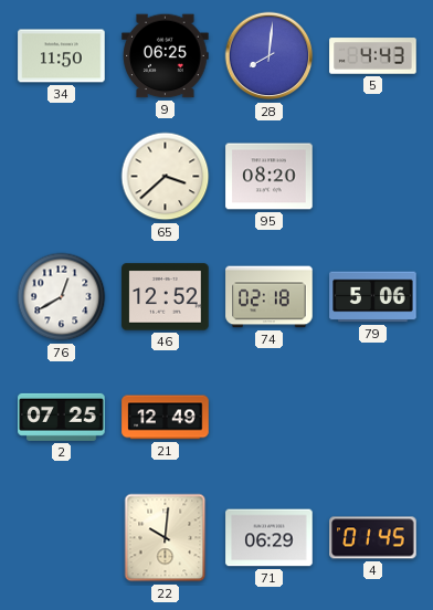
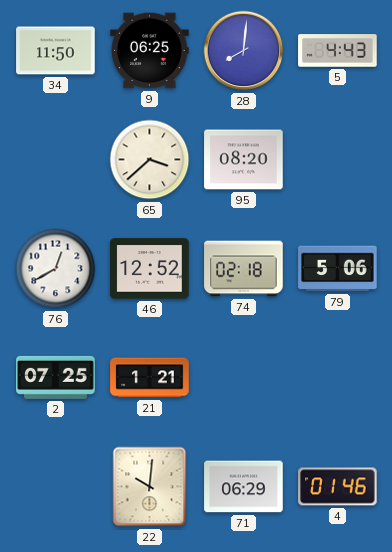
21: 12:49 -> 1:21 (150, 378)
4: 01:45 -> 01:46 (338, 487)
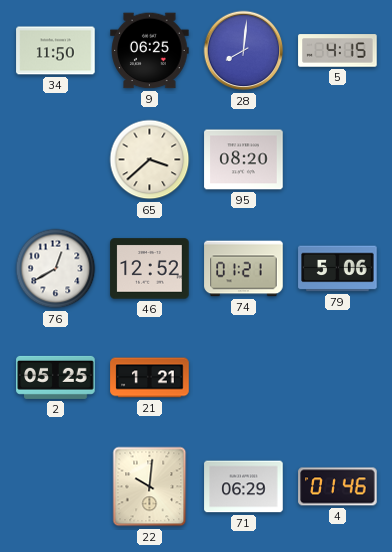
5: 4:43 -> 4:15 (338, 51)
74: 02:18 -> 01:21 (244, 269)
2: 07:25 -> 05:25 (56, 377)
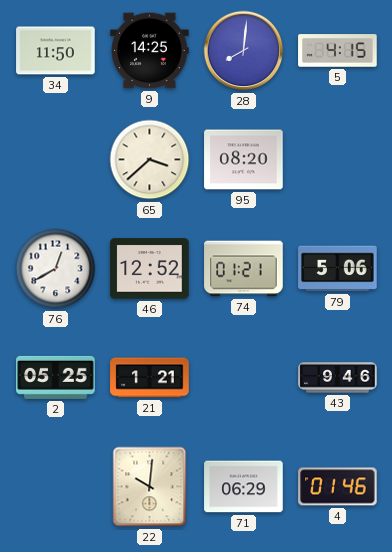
9: 06:25 -> 14:25 (150, 51)
43: none -> 9:46 (338, 378)
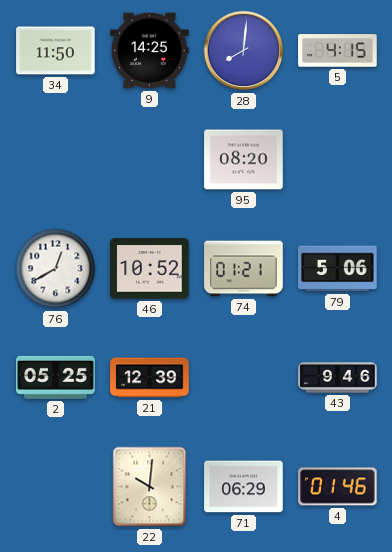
65: 3:38 -> none (150, 160)
46: 12:52 -> 10:52 (150, 269)
21: 1:21 -> 12:39 (150, 378)
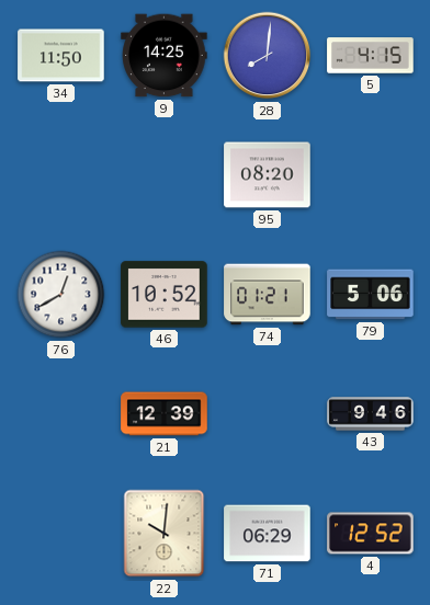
2: 05:25 -> none (56, 377)
4: 01:46 -> 12:52 (371, 534)
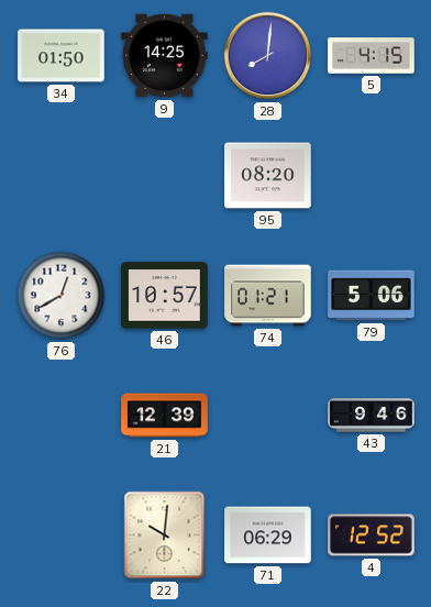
34: 11:50 -> 01:50 (62, 56)
46: 10:52 -> 10:57 (165, 296)
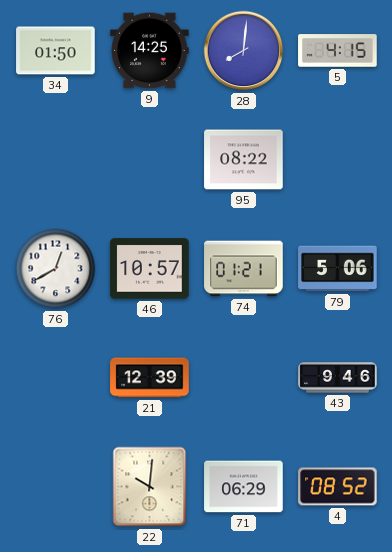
95: 08:20 -> 08:22 (244, 160)
4: 12:52 -> 08:52 (338, 487)
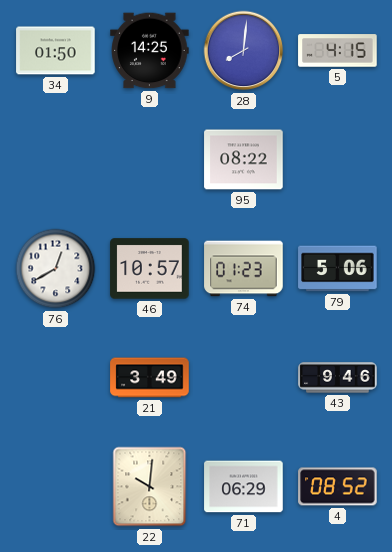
74: 01:21 -> 01:23 (244, 269)
21: 12:39 -> 3:49 (150, 378)
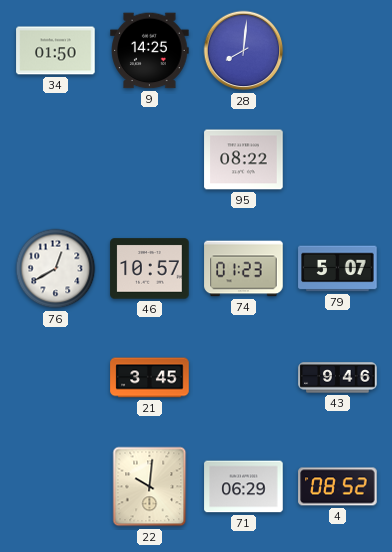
5: 4:15 -> none (338, 51)
79: 5:06 -> 5:07 (338, 269)
21: 3:49 -> 3:45 (150, 378)
